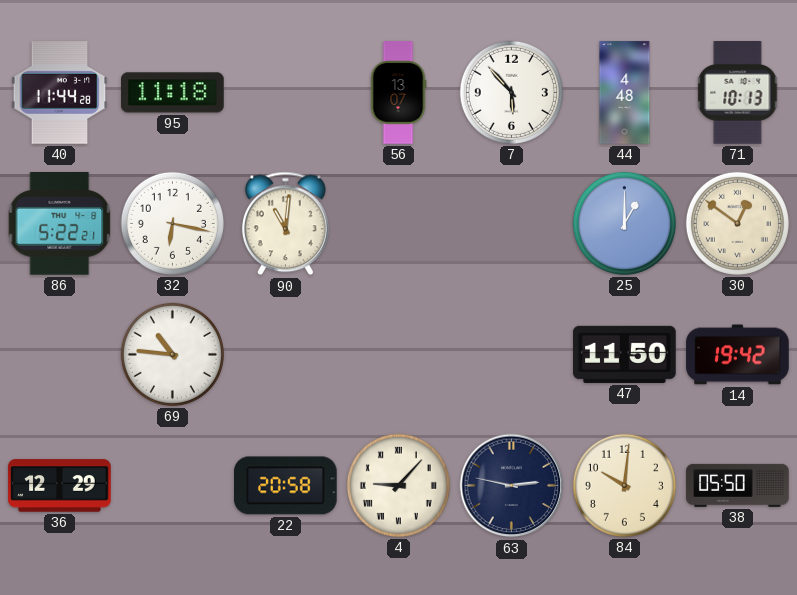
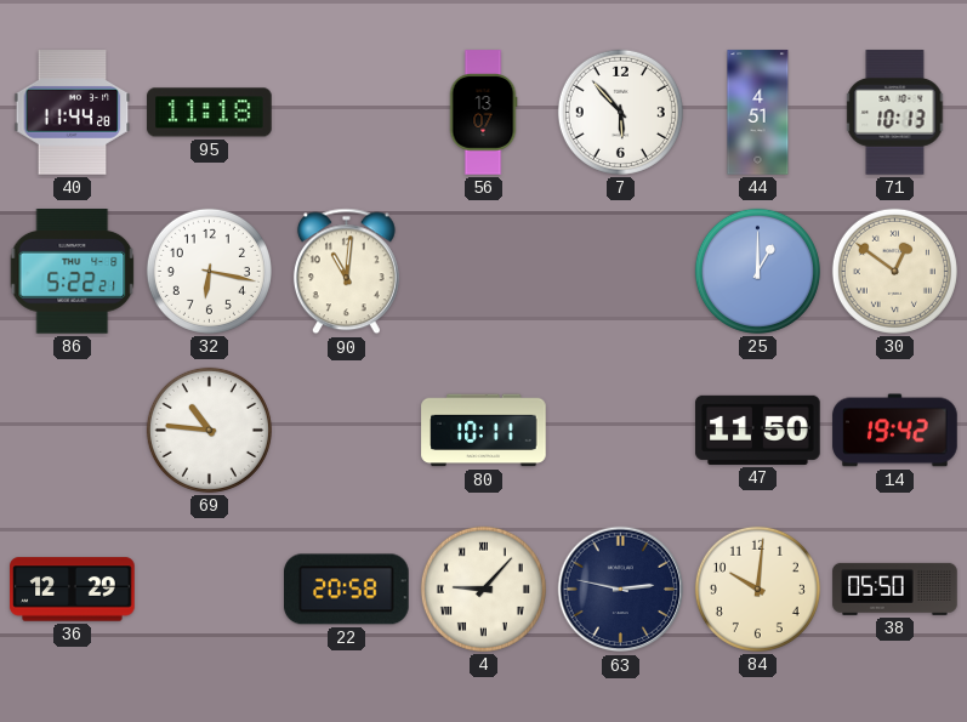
44: 4:48 -> 4:51 (758, 113)
80: none -> 10:11 (484, 431)
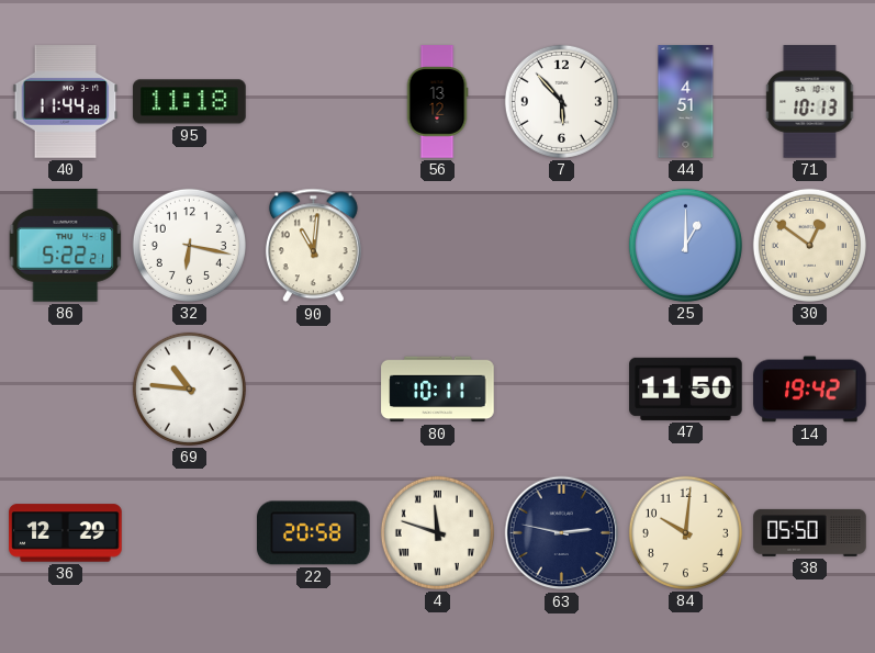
56: 13:07 -> 13:12 (437, 102)
4: 9:07 -> 11:48 (437, 532)
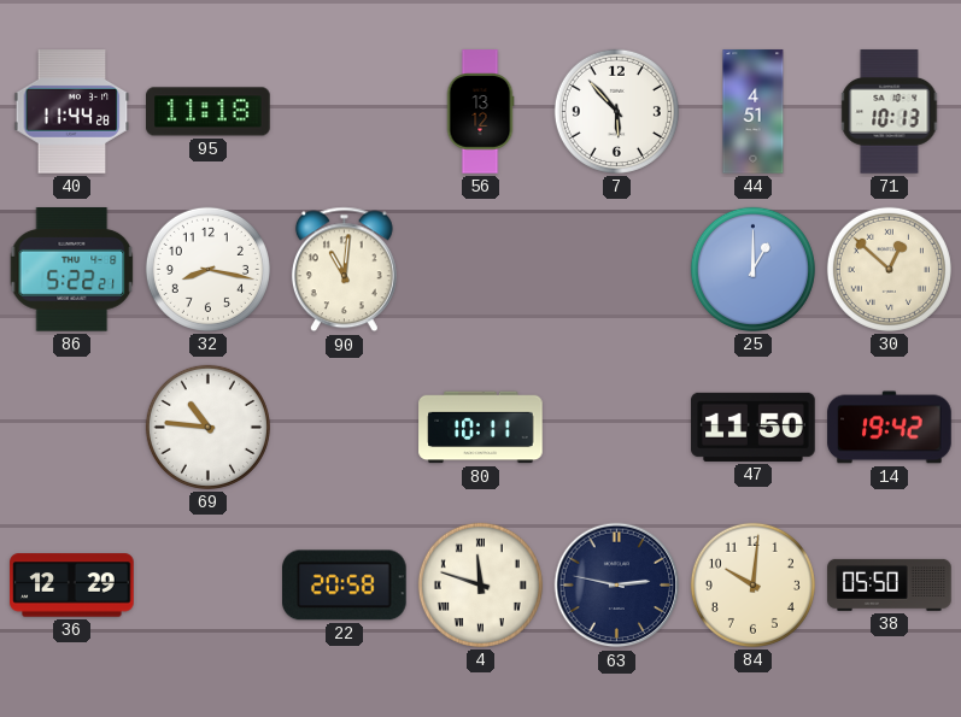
32: 6:17 -> 8:17 (207, 269)
30: 12:51 -> 12:52 (889, 269)
